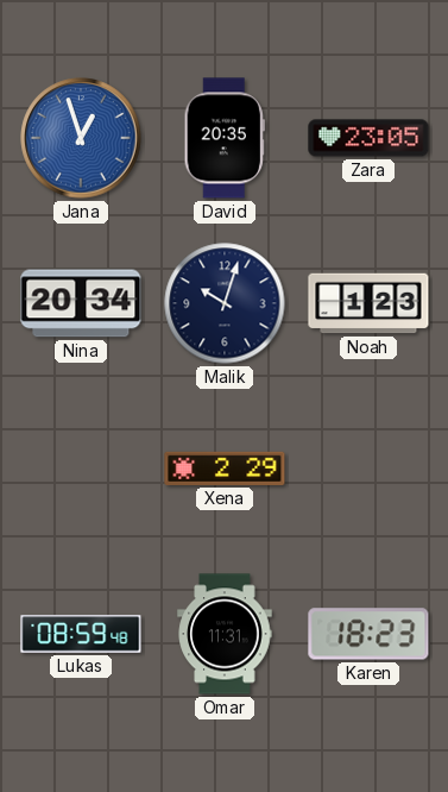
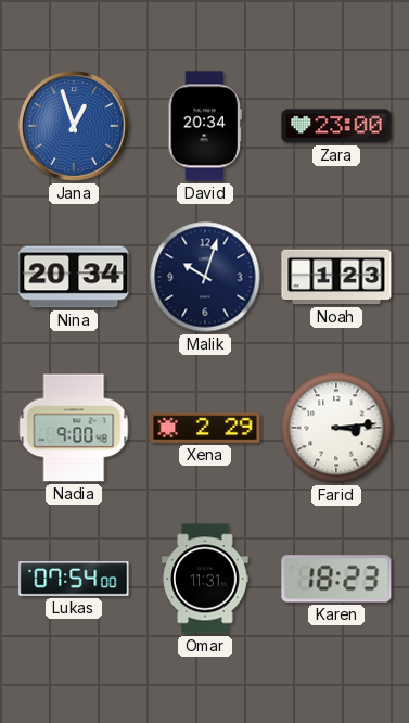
David: 20:35 -> 20:34 (205, 126)
Zara: 23:05 -> 23:00 (336, 126)
Nadia: none -> 9:00 (74, 428)
Farid: none -> 3:14 (336, 428)
Lukas: 08:59 -> 07:54 (74, 579)
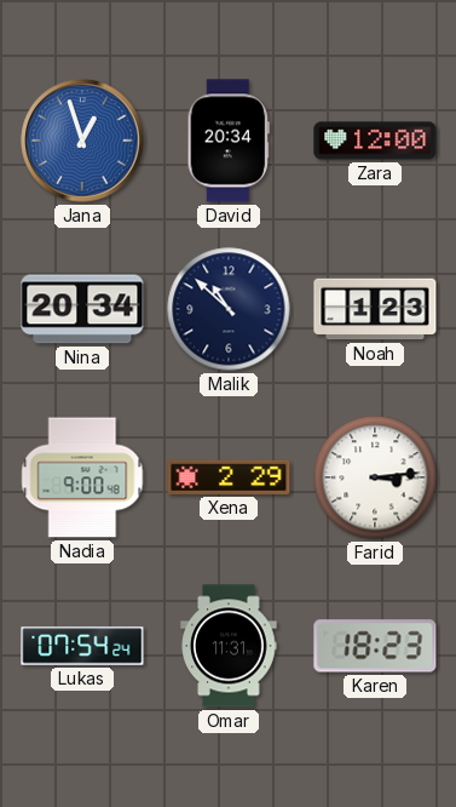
Zara: 23:00 -> 12:00 (375, 141)
Malik: 10:03 -> 10:52 (229, 309)
Lukas: 07:54:00 -> 07:54:24 (82, 646)
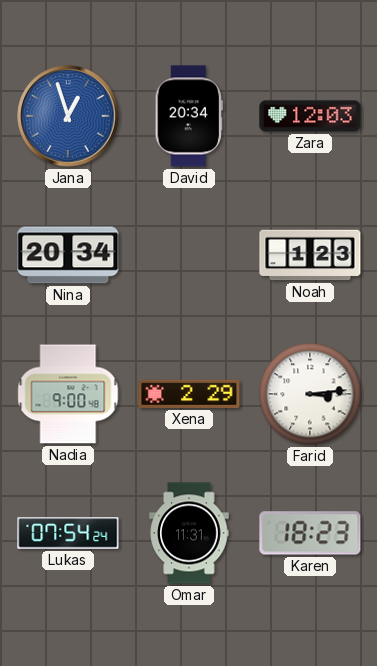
Zara: 12:00 -> 12:03 (310, 116)
Malik: 10:52 -> none (229, 309)
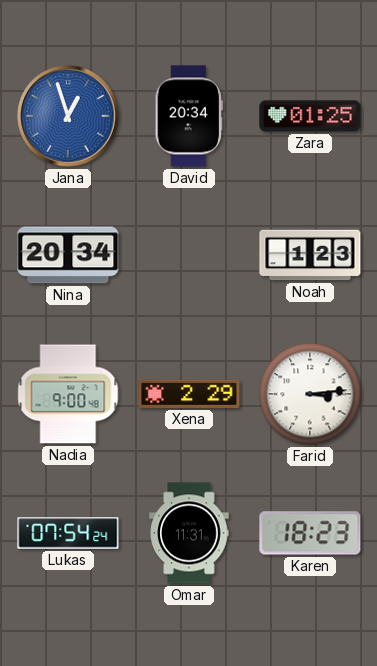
Zara: 12:03 -> 01:25 (310, 116)
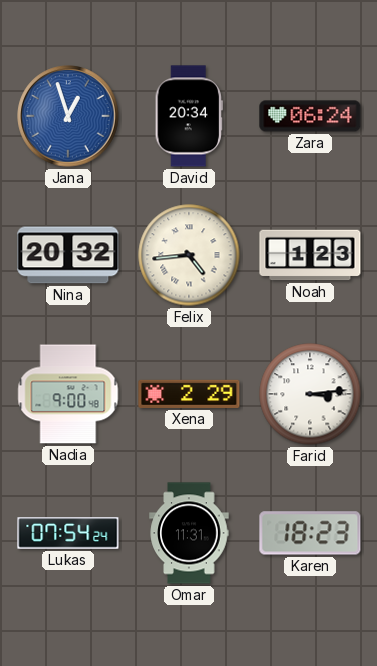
Zara: 01:25 -> 06:24 (310, 116)
Nina: 20:34 -> 20:32 (68, 255)
Felix: none -> 4:44 (189, 255)
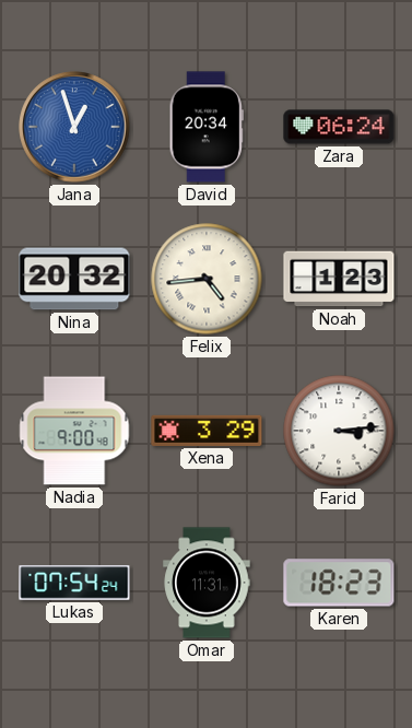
Xena: 2:29 -> 3:29 (207, 431)
